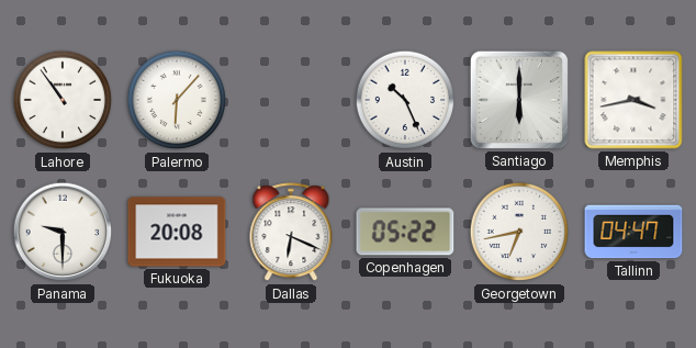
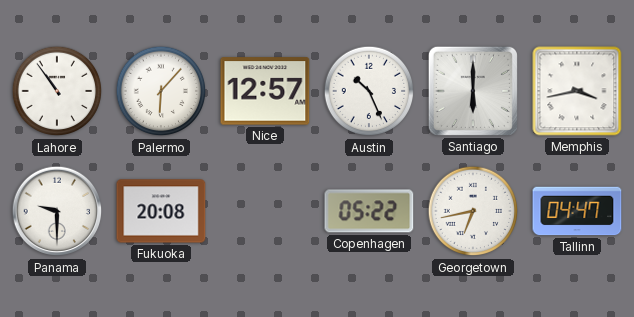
Nice: none -> 12:57 (265, 91)
Dallas: 6:19 -> none (291, 233)
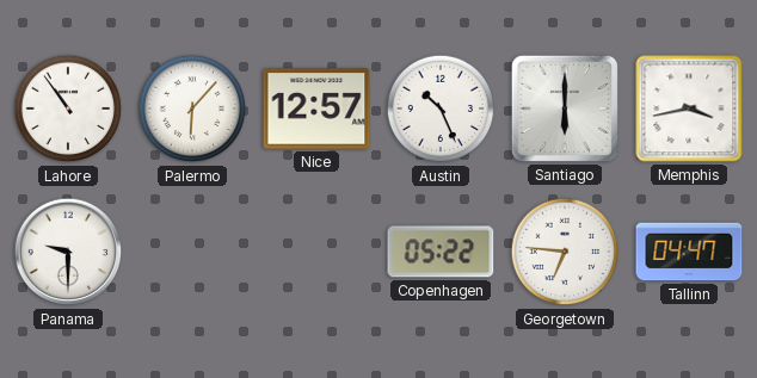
Fukuoka: 20:08 -> none (161, 211)
Georgetown: 6:43 -> 6:46 (565, 252)
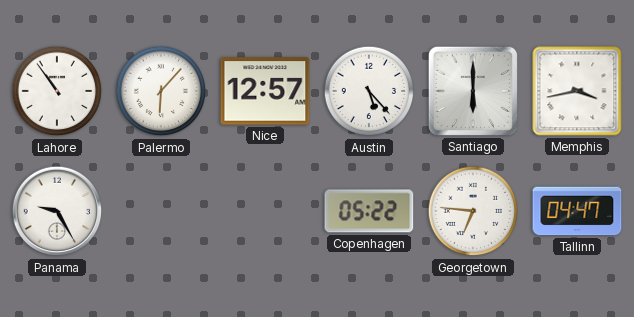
Austin: 10:26 -> 5:23 (369, 91)
Panama: 9:30 -> 9:25 (57, 211)
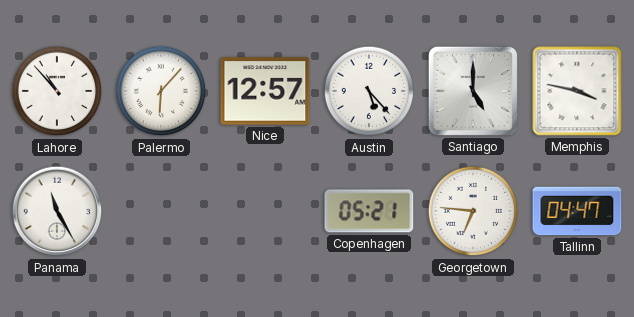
Lahore: 10:54 -> 10:53 (57, 91)
Santiago: 6:00 -> 5:00 (473, 91)
Memphis: 3:43 -> 3:47 (577, 91)
Panama: 9:25 -> 11:25 (57, 211)
Copenhagen: 05:22 -> 05:21 (369, 211)
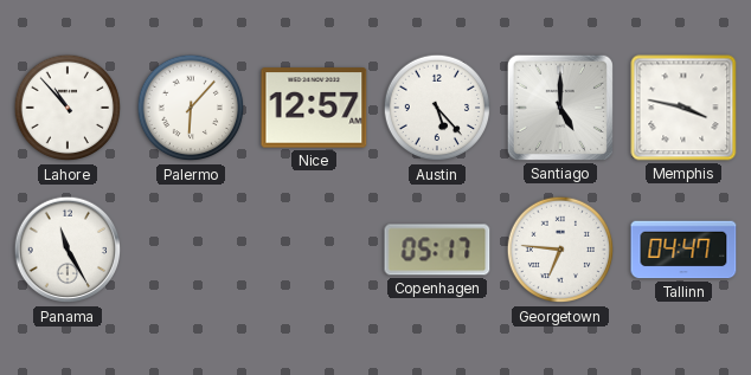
Copenhagen: 05:21 -> 05:17 (437, 250)
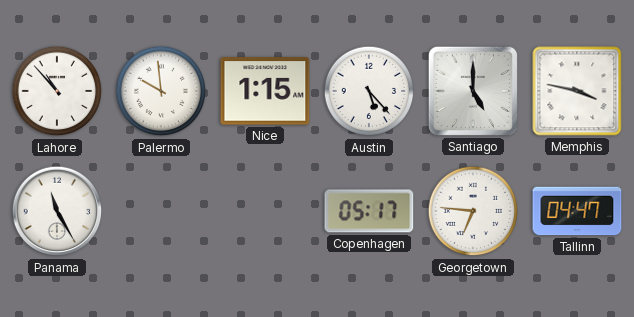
Palermo: 6:07 -> 9:59 (161, 91)
Nice: 12:57 -> 1:15 (265, 91)
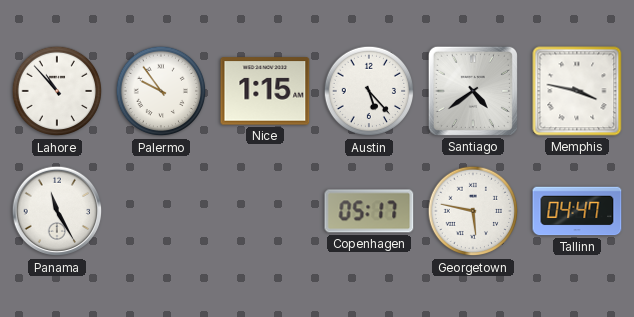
Palermo: 9:59 -> 9:54 (161, 91)
Santiago: 5:00 -> 4:39 (473, 91)
Georgetown: 6:46 -> 5:47 (473, 211)
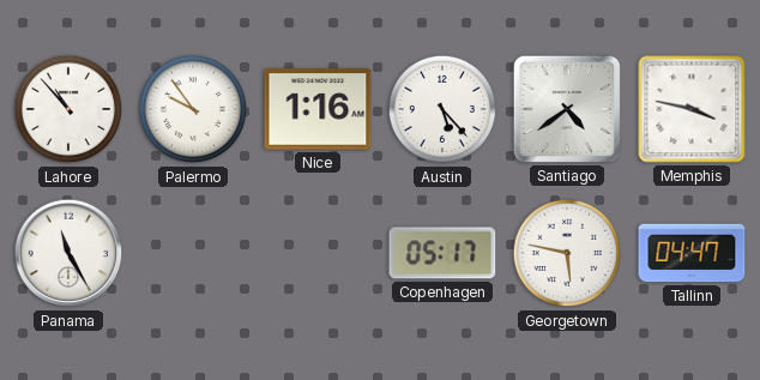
Nice: 1:15 -> 1:16 (318, 109)
